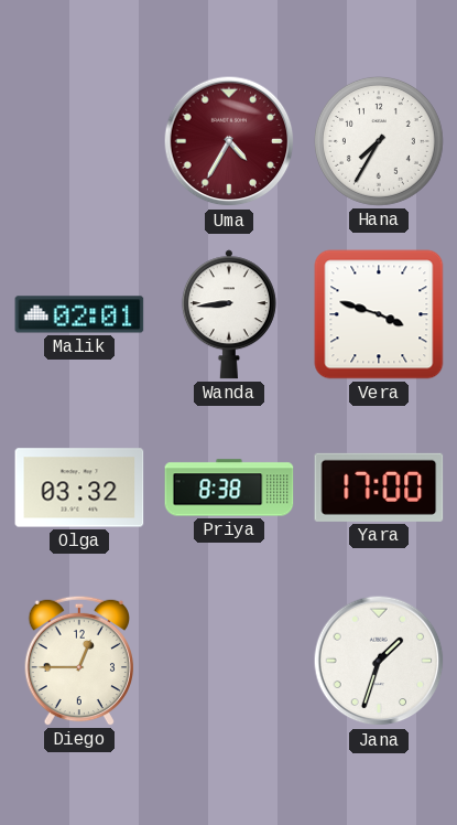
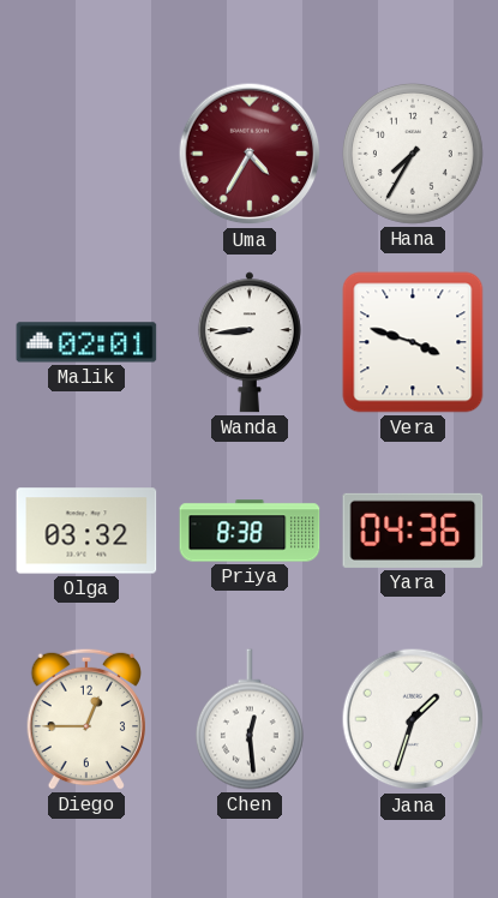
Yara: 17:00 -> 04:36 (413, 531)
Chen: none -> 12:29 (250, 719)
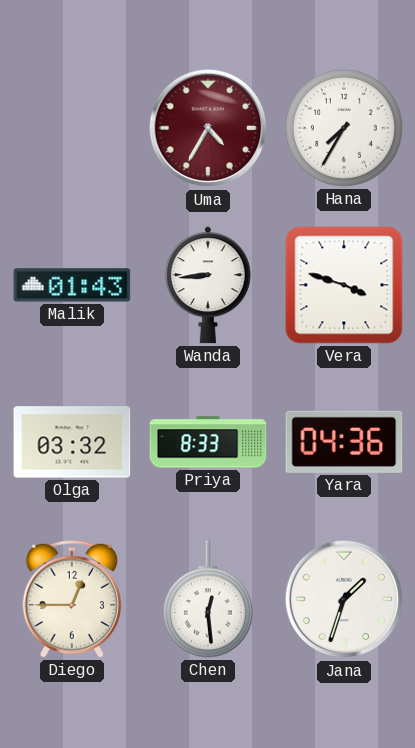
Malik: 02:01 -> 01:43 (72, 285)
Priya: 8:38 -> 8:33 (208, 442)
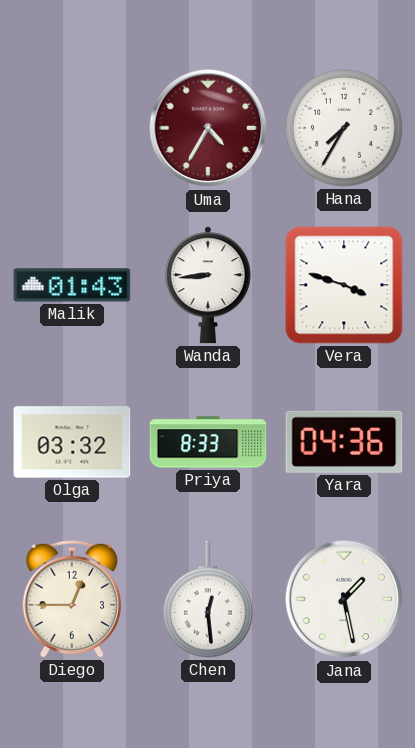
Jana: 1:33 -> 1:28 (344, 599)
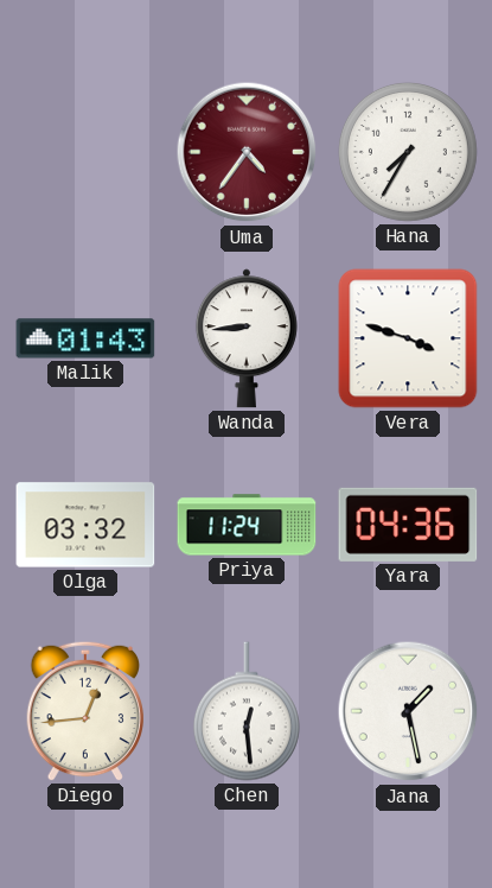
Uma: 4:35 -> 4:36 (247, 152)
Priya: 8:33 -> 11:24 (247, 525)
Diego: 12:45 -> 12:44 (84, 711)
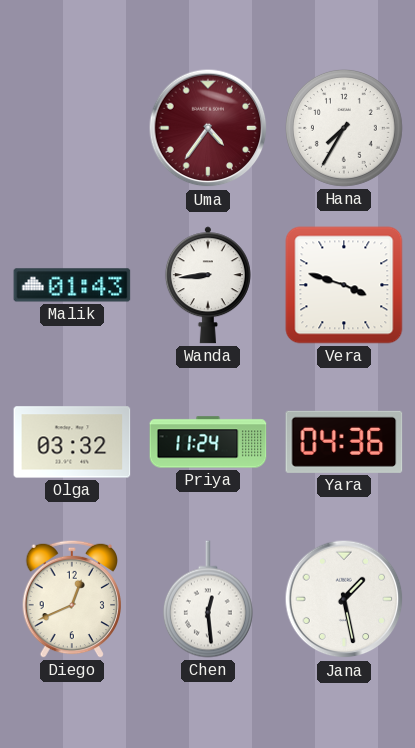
Diego: 12:44 -> 12:41 (71, 599)
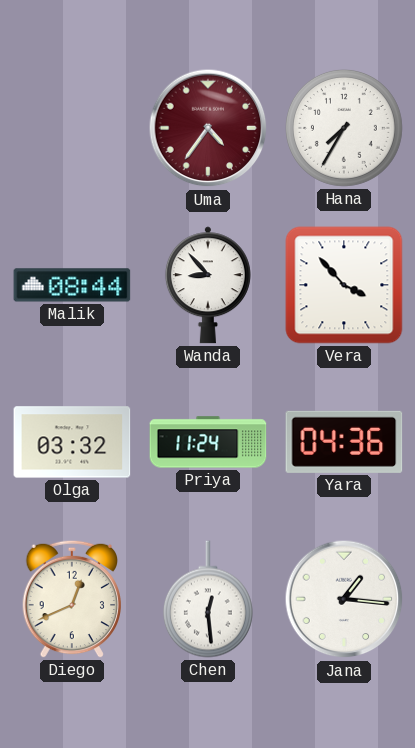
Malik: 01:43 -> 08:44 (72, 285)
Wanda: 8:44 -> 8:53 (208, 285)
Vera: 3:48 -> 3:53 (344, 285)
Jana: 1:28 -> 1:16 (344, 599)
